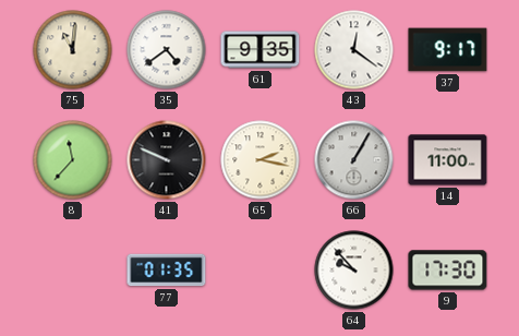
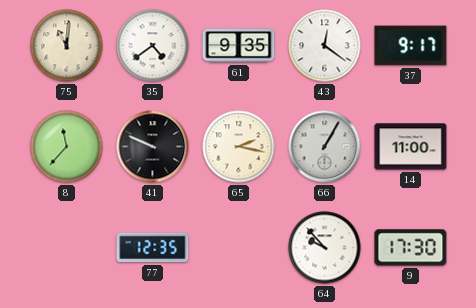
77: 01:35 -> 12:35 (153, 248)
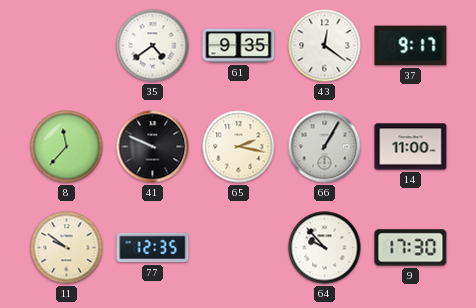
75: 11:01 -> none (67, 46)
11: none -> 9:51 (67, 248)
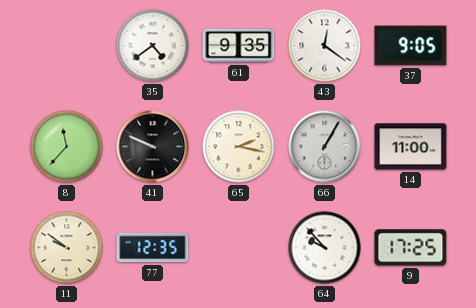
37: 9:17 -> 9:05 (411, 46)
9: 17:30 -> 17:25 (411, 248)
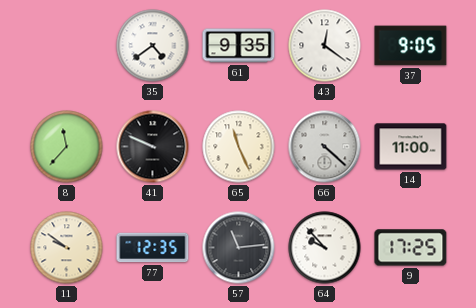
65: 2:17 -> 11:26 (239, 147)
66: 1:05 -> 4:22 (325, 147)
57: none -> 11:14 (239, 248)
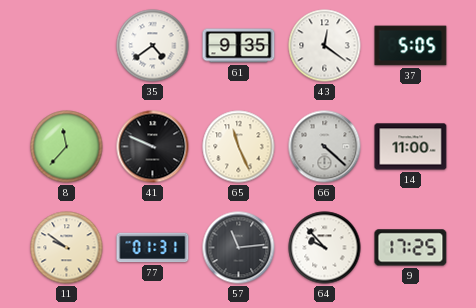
37: 9:05 -> 5:05 (411, 46)
77: 12:35 -> 01:31 (153, 248)
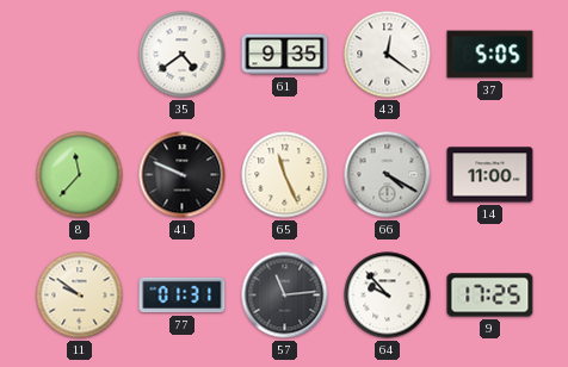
66: 4:22 -> 4:20 (388, 175)
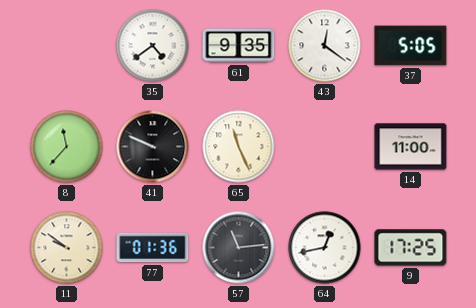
66: 4:20 -> none (388, 175)
77: 01:31 -> 01:36 (153, 248)
64: 9:53 -> 12:43 (325, 248)
